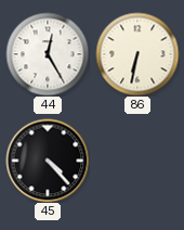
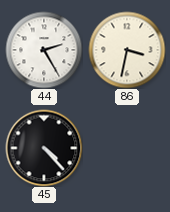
44: 12:25 -> 2:25 (44, 50)
86: 6:32 -> 3:32 (127, 50)
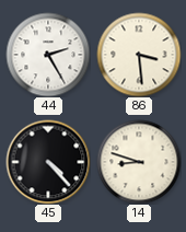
86: 3:32 -> 3:29 (139, 55)
14: none -> 8:48 (139, 162)
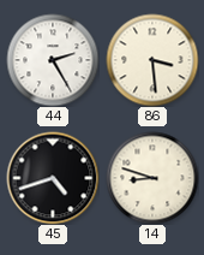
45: 4:23 -> 4:42 (53, 178)
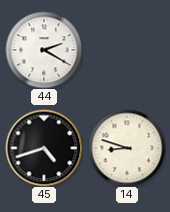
44: 2:25 -> 2:20 (44, 50)
86: 3:29 -> none (152, 60)
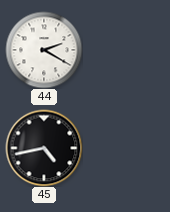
45: 4:42 -> 4:43 (44, 148)
14: 8:48 -> none (127, 148)
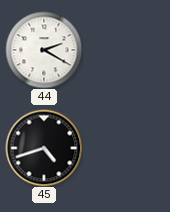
45: 4:43 -> 4:42 (44, 148)
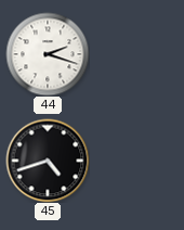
44: 2:20 -> 2:18 (48, 54)
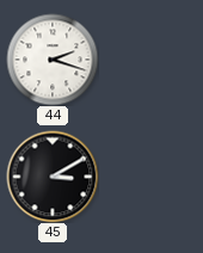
45: 4:42 -> 3:10 (53, 177)
